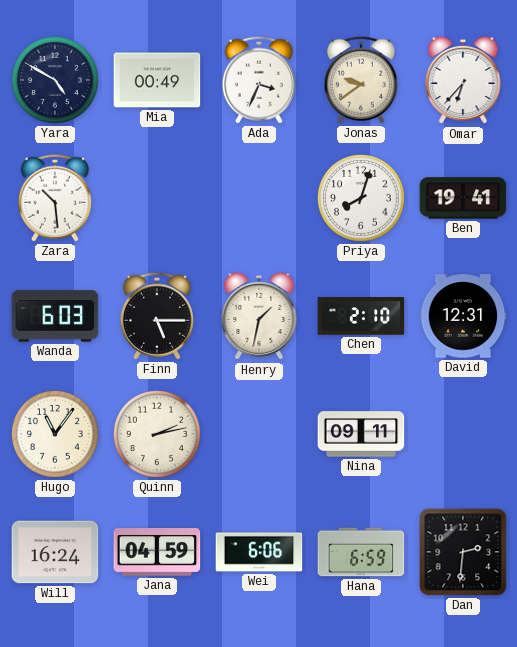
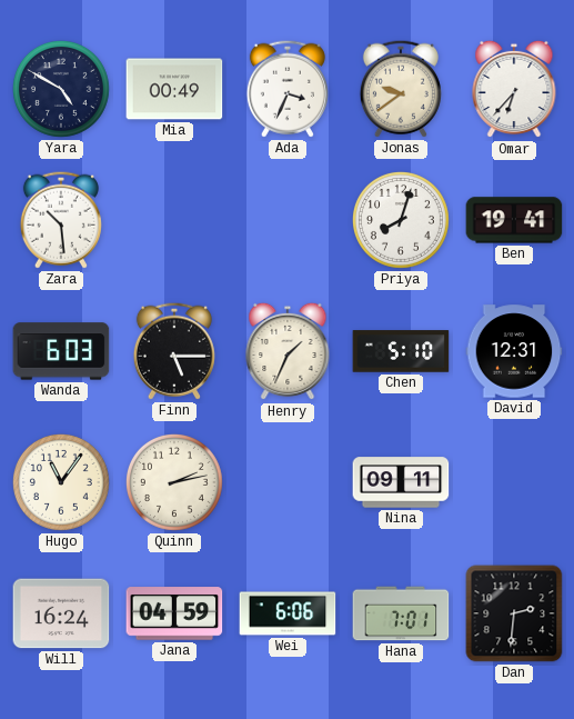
Henry: 1:32 -> 1:34 (288, 351)
Chen: 2:10 -> 5:10 (401, 351)
Hana: 6:59 -> 7:01 (401, 613)
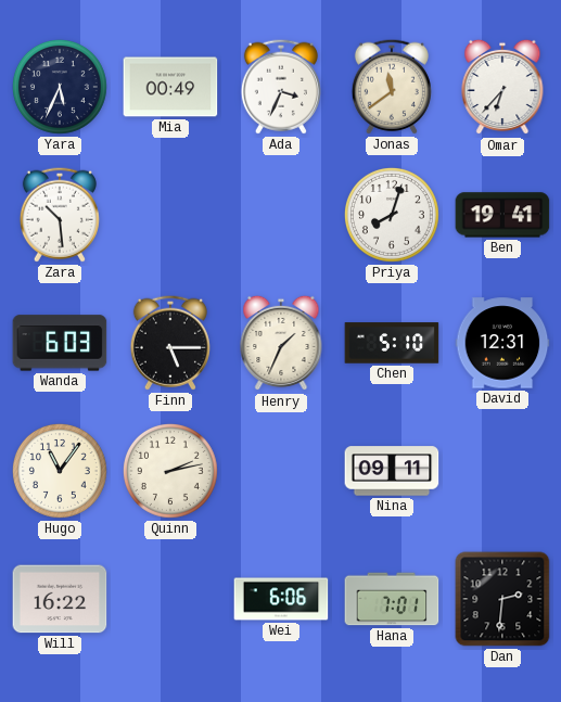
Yara: 4:50 -> 5:34 (60, 87)
Jonas: 9:39 -> 11:39 (392, 87)
Will: 16:24 -> 16:22 (60, 599)
Jana: 04:59 -> none (174, 613)
